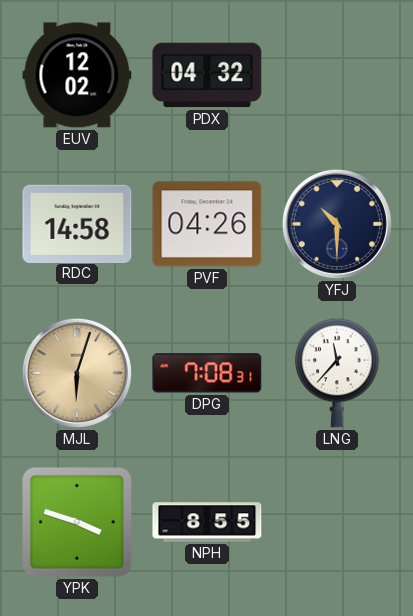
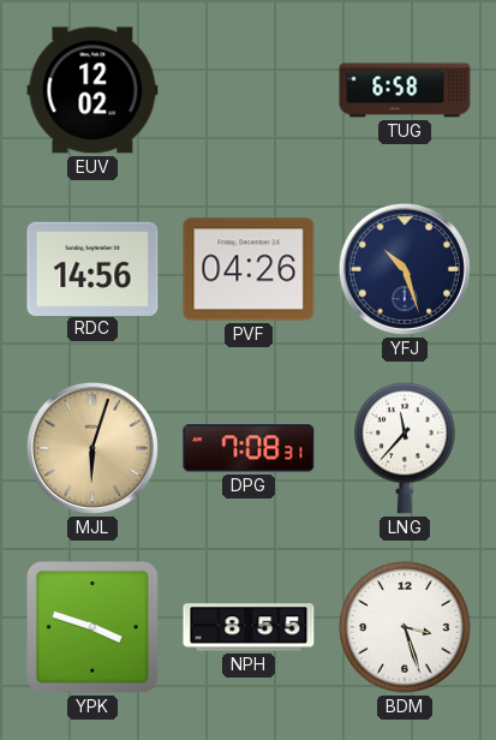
PDX: 04:32 -> none (207, 75)
TUG: none -> 6:58 (405, 90)
RDC: 14:58 -> 14:56 (92, 268)
YFJ: 10:30 -> 10:27 (405, 269)
BDM: none -> 3:27 (405, 627)
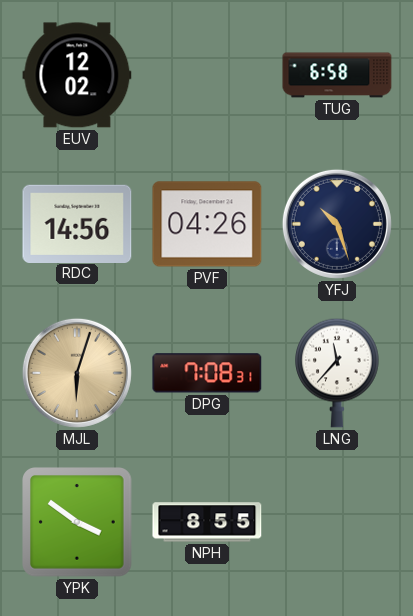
YPK: 3:48 -> 3:51 (77, 522)
BDM: 3:27 -> none (405, 627)
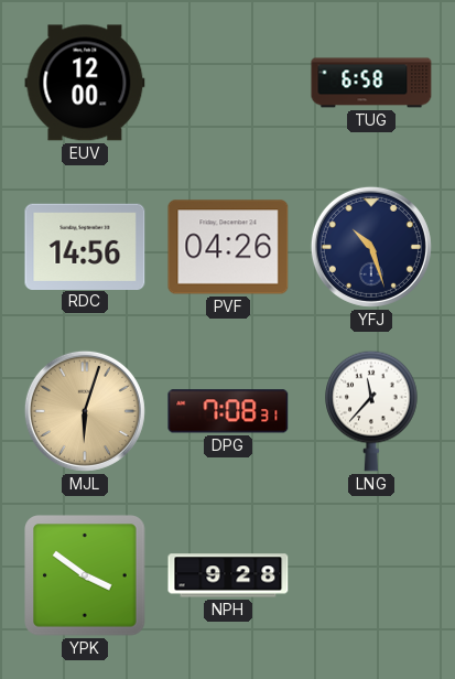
EUV: 12:02 -> 12:00 (85, 83)
NPH: 8:55 -> 9:28 (228, 575)
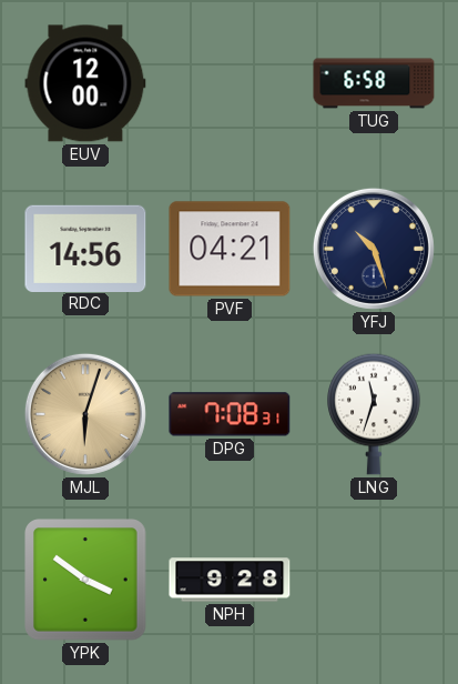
PVF: 04:26 -> 04:21 (230, 249)
LNG: 11:37 -> 11:33 (374, 414)
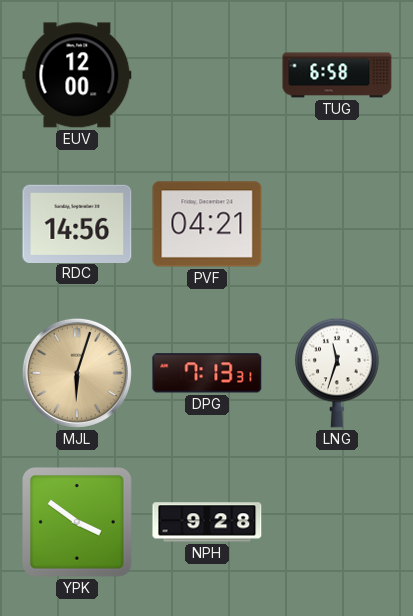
YFJ: 10:27 -> none (374, 249)
DPG: 7:08 -> 7:13 (207, 373)
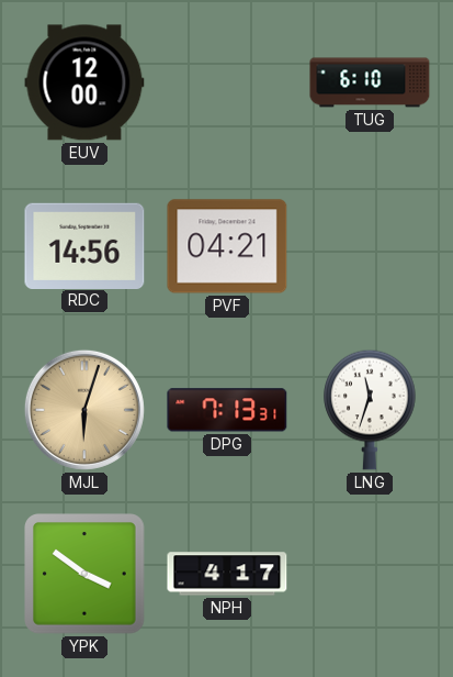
TUG: 6:58 -> 6:10 (370, 82)
NPH: 9:28 -> 4:17 (227, 574)
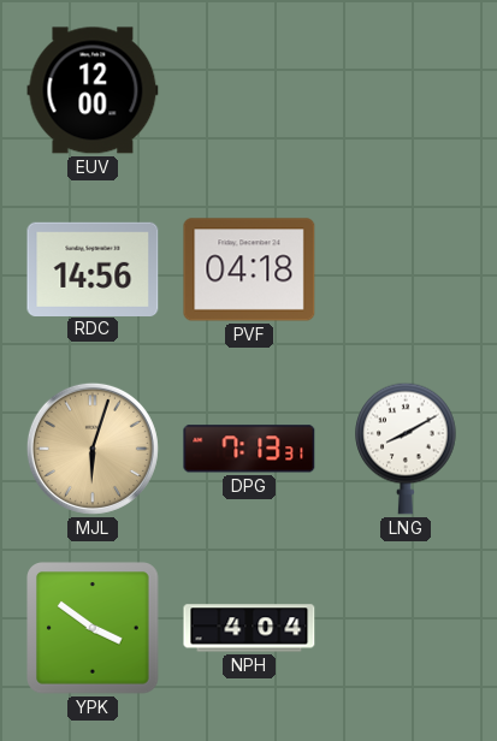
TUG: 6:10 -> none (370, 82)
PVF: 04:21 -> 04:18 (249, 269)
LNG: 11:33 -> 8:10 (406, 449)
NPH: 4:17 -> 4:04 (249, 628)
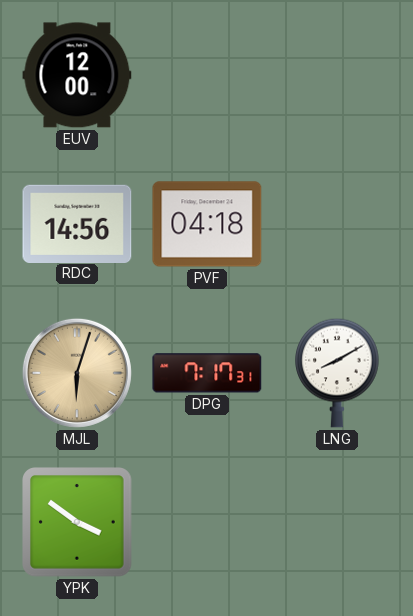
DPG: 7:13 -> 7:17 (207, 373)
NPH: 4:04 -> none (249, 628)
